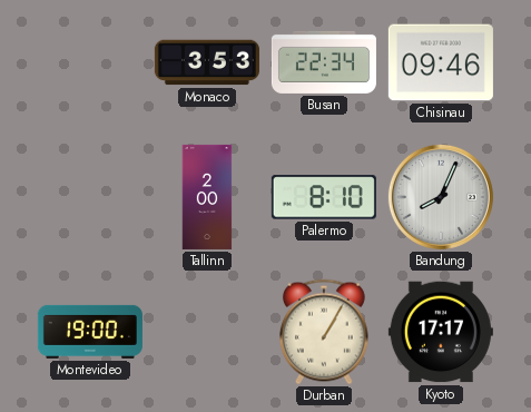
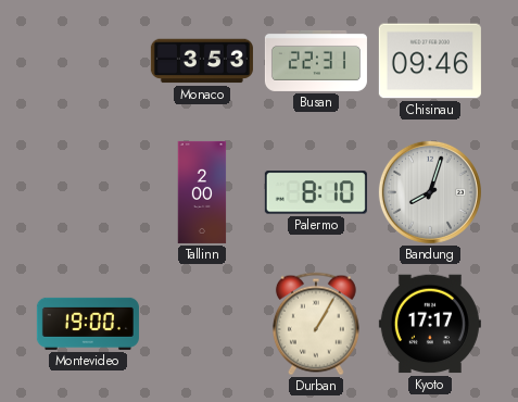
Busan: 22:34 -> 22:31 (316, 61)
Bandung: 8:04 -> 8:03 (430, 192)
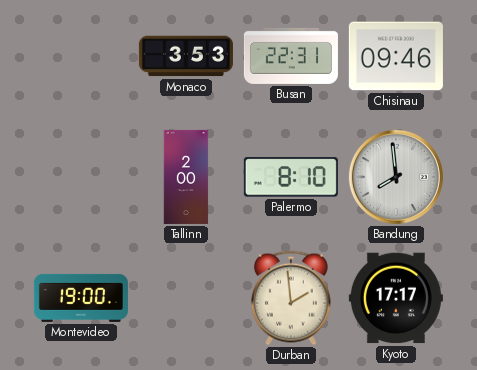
Bandung: 8:03 -> 7:59 (396, 177)
Durban: 1:05 -> 1:59 (291, 298)
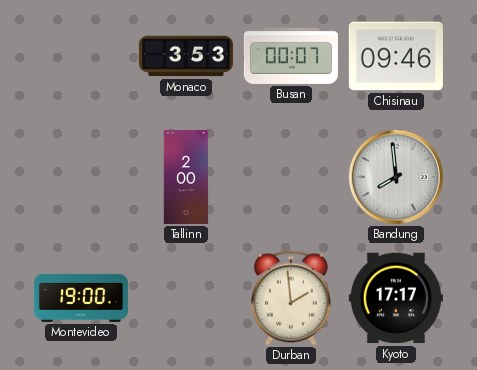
Busan: 22:31 -> 00:07 (291, 56)
Palermo: 8:10 -> none (291, 177)
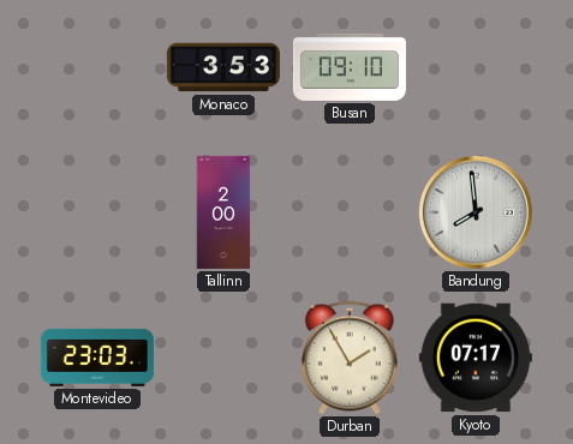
Busan: 00:07 -> 09:10 (350, 67)
Chisinau: 09:46 -> none (396, 56)
Montevideo: 19:00 -> 23:03 (97, 358)
Durban: 1:59 -> 1:55 (350, 358)
Kyoto: 17:17 -> 07:17 (476, 358)
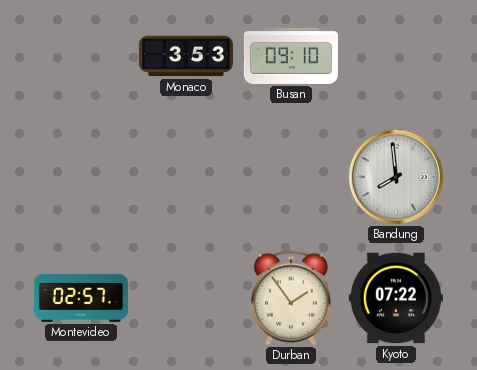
Tallinn: 2:00 -> none (223, 212)
Montevideo: 23:03 -> 02:57 (81, 298)
Durban: 1:55 -> 1:54 (291, 298)
Kyoto: 07:17 -> 07:22 (396, 298)
